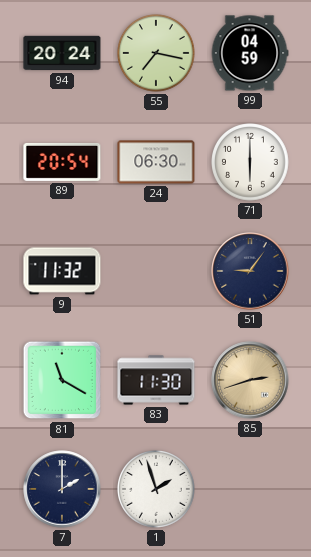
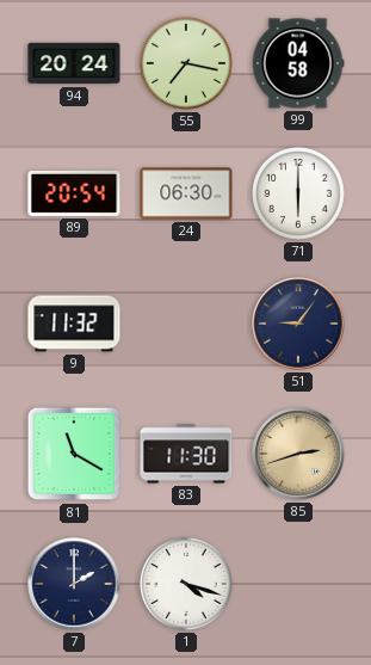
99: 04:59 -> 04:58 (298, 63)
1: 1:57 -> 4:18 (187, 585)
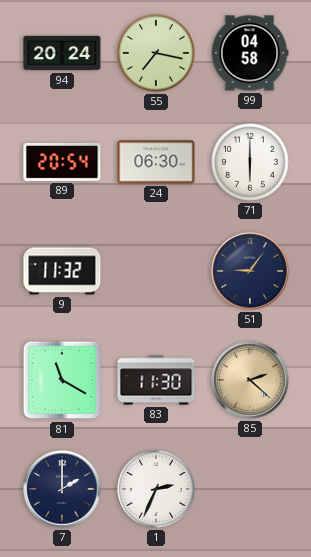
85: 2:42 -> 2:22 (250, 380)
1: 4:18 -> 2:34 (157, 490)
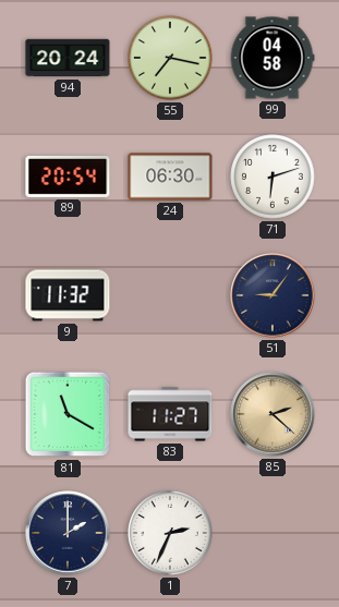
71: 6:00 -> 6:12 (274, 178)
83: 11:30 -> 11:27 (170, 414)
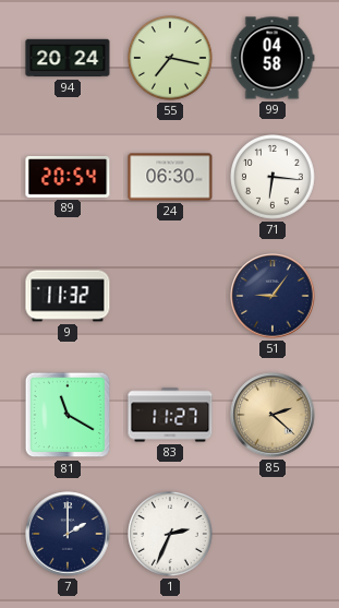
71: 6:12 -> 6:16 (274, 178)
